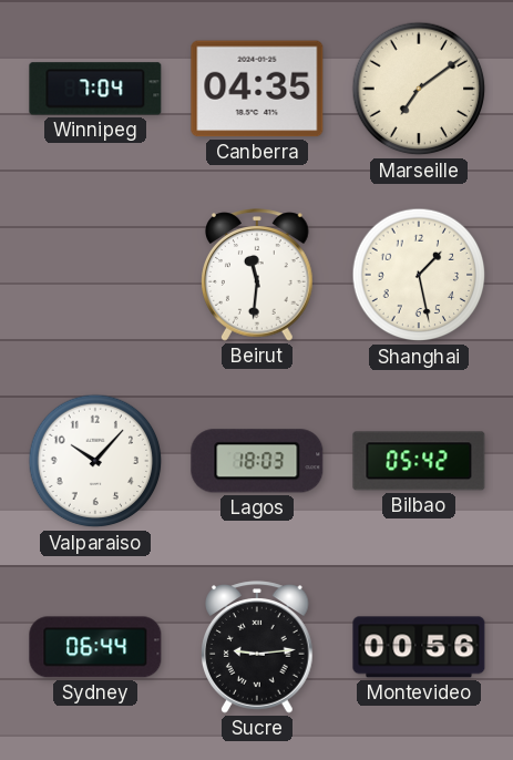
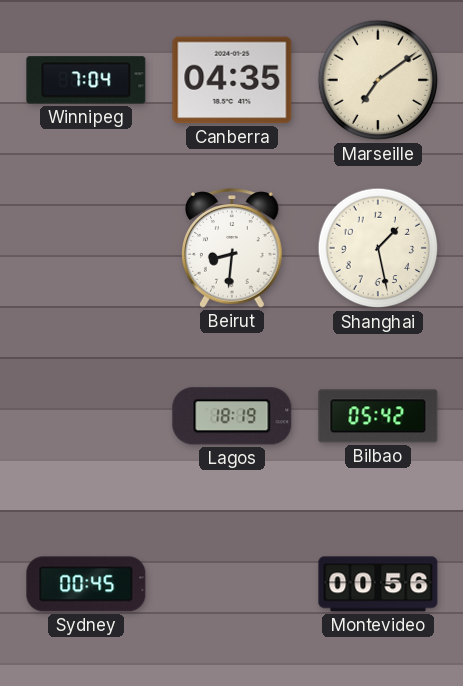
Beirut: 11:31 -> 8:31 (232, 248)
Valparaiso: 10:07 -> none (95, 461)
Lagos: 18:03 -> 18:19 (232, 416)
Sydney: 06:44 -> 00:45 (86, 584)
Sucre: 9:14 -> none (257, 647)
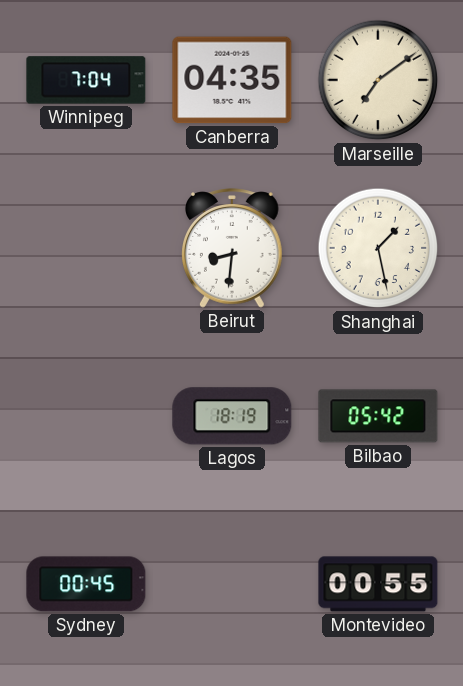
Montevideo: 00:56 -> 00:55 (378, 584)
